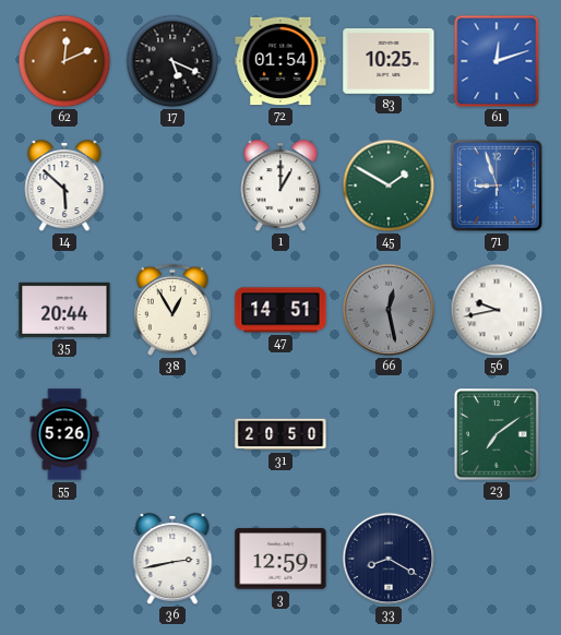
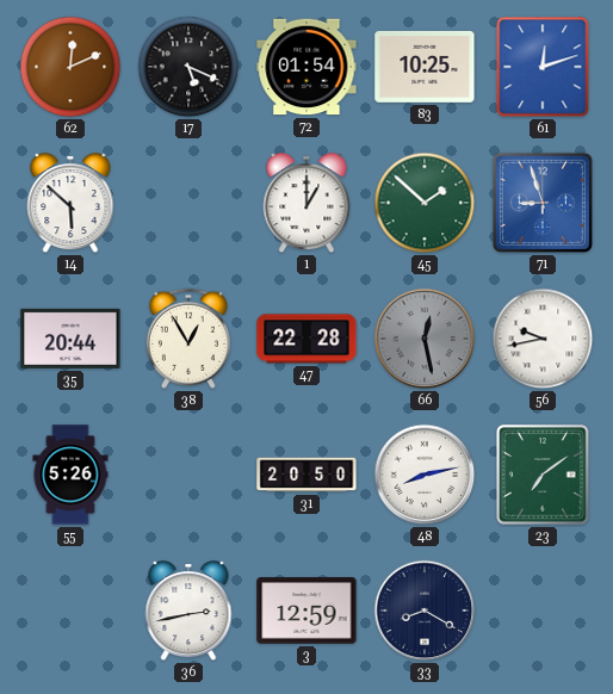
45: 1:50 -> 1:52 (425, 203)
47: 14:51 -> 22:28 (306, 339)
48: none -> 8:13 (425, 475)
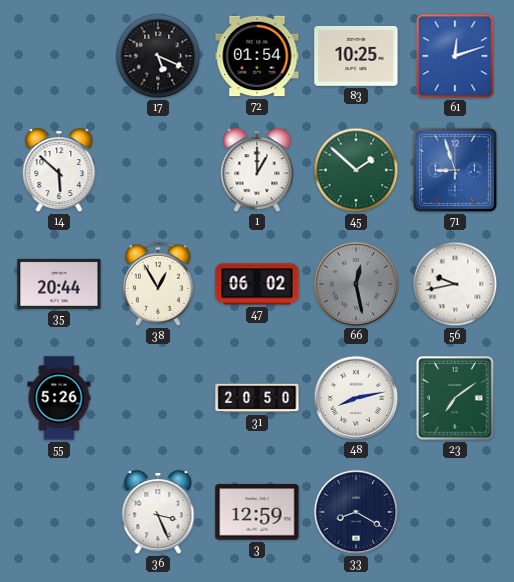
62: 12:11 -> none (70, 67)
47: 22:28 -> 06:02 (257, 284)
36: 2:43 -> 3:26 (158, 513)
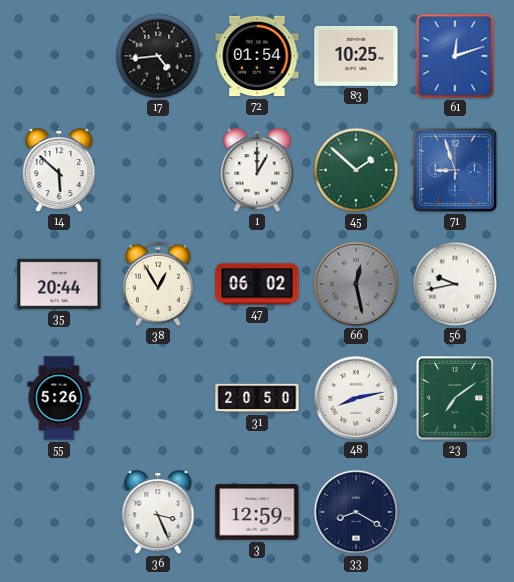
17: 5:19 -> 4:44 (158, 56)
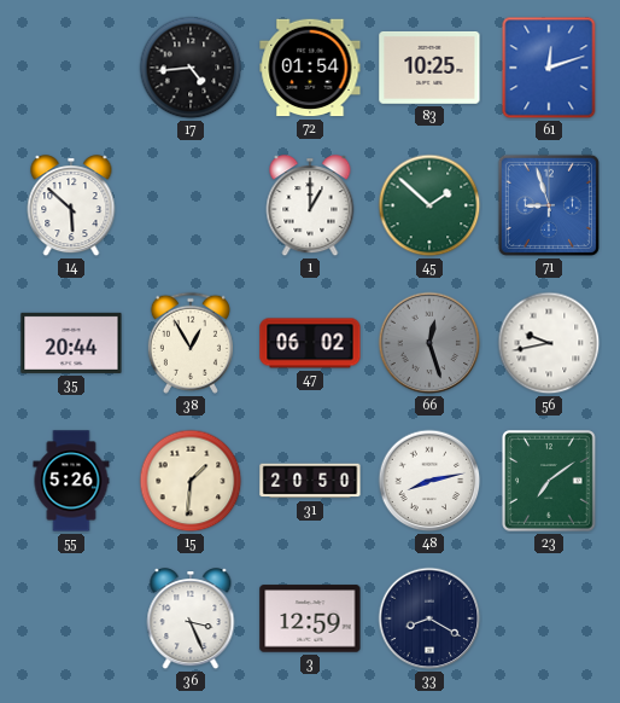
66: 12:28 -> 12:27 (429, 343)
15: none -> 1:31 (191, 481)
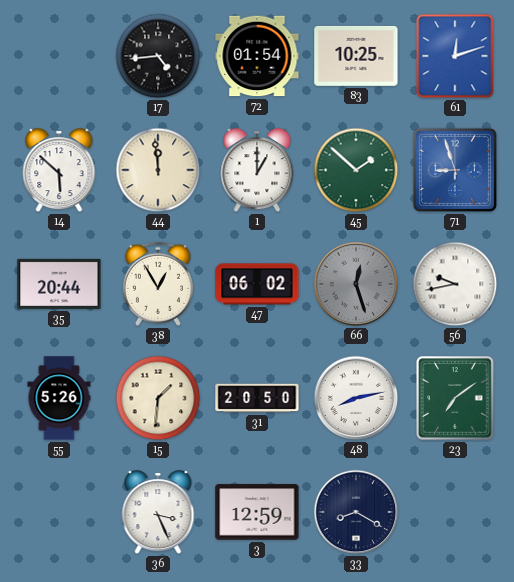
44: none -> 11:59 (158, 170)
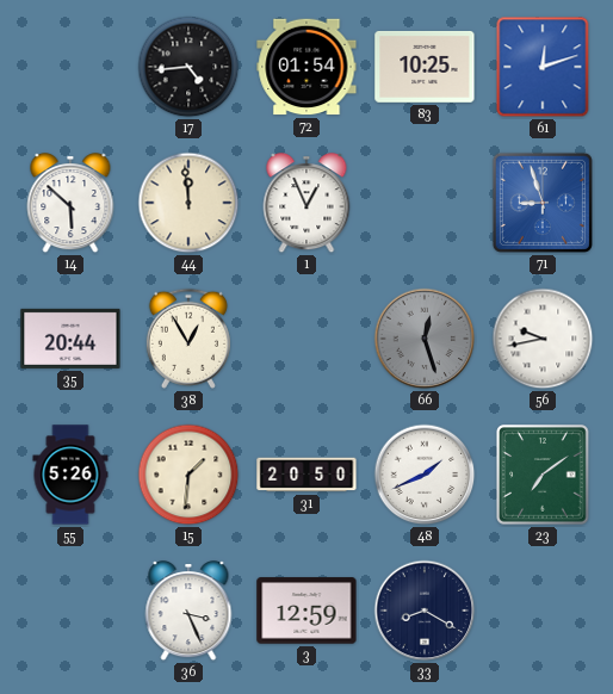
1: 1:00 -> 12:56 (306, 204)
45: 1:52 -> none (356, 170)
47: 06:02 -> none (257, 284)
48: 8:13 -> 1:41 (425, 475)
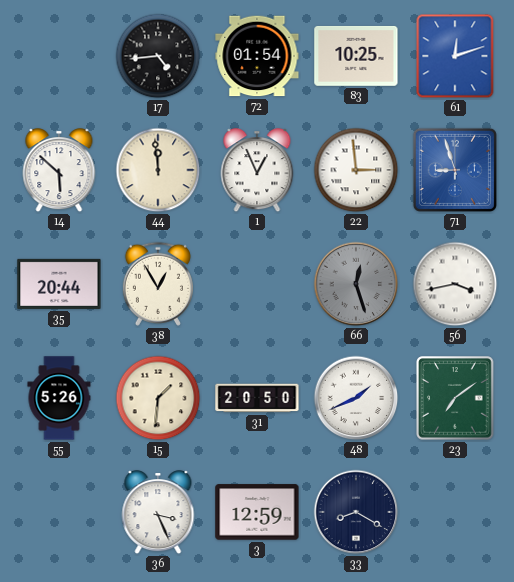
22: none -> 2:59 (356, 170)
56: 9:43 -> 3:43 (455, 284)
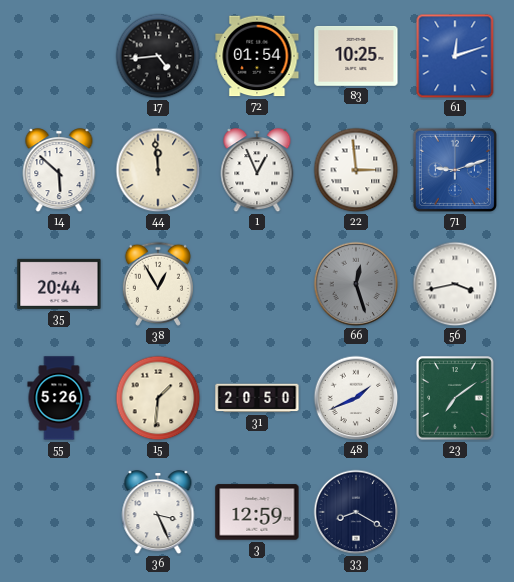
71: 8:57 -> 9:12 (455, 170)
